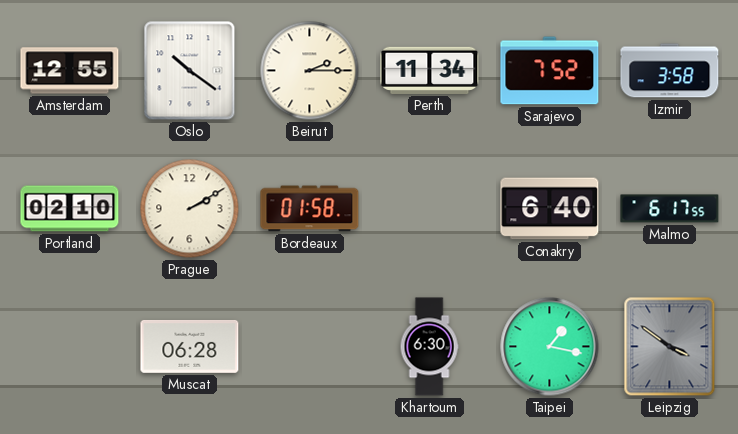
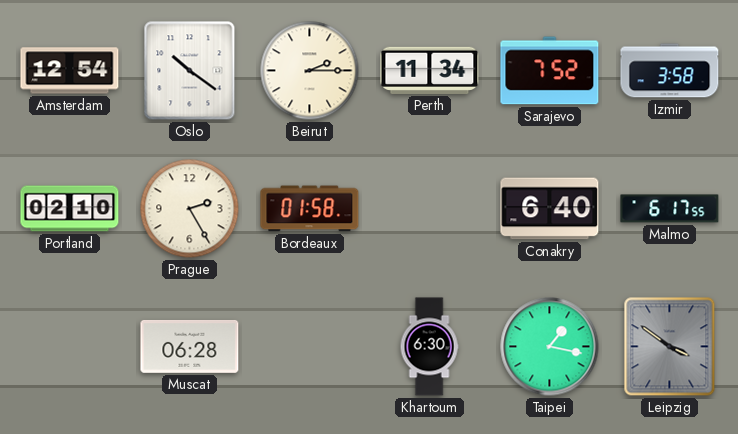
Amsterdam: 12:55 -> 12:54 (70, 71)
Prague: 2:10 -> 2:25 (190, 209)
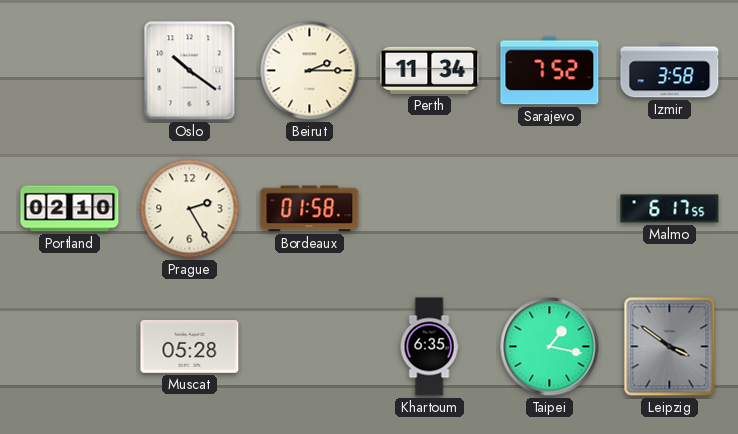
Amsterdam: 12:54 -> none (70, 71)
Conakry: 6:40 -> none (550, 209)
Muscat: 06:28 -> 05:28 (190, 346)
Khartoum: 6:30 -> 6:35 (429, 347)
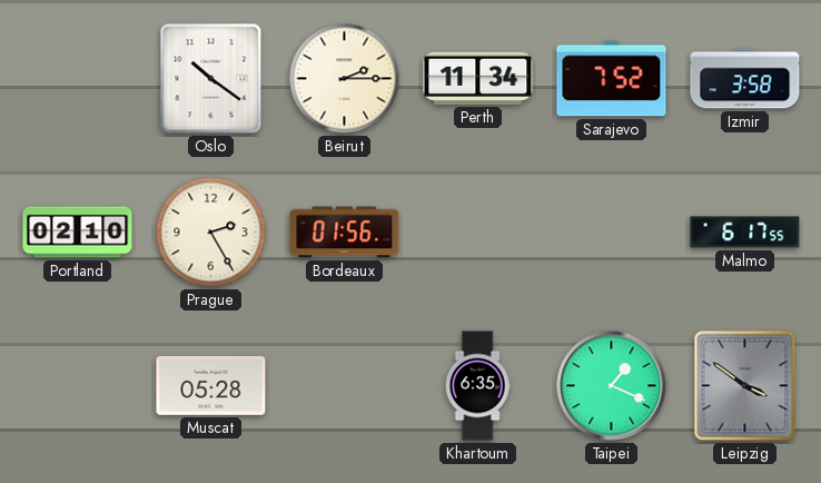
Bordeaux: 01:58 -> 01:56 (345, 233)
Taipei: 1:17 -> 1:19 (612, 386)
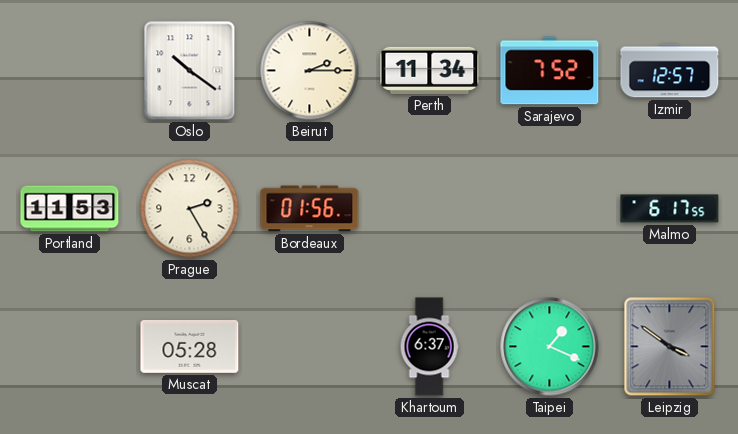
Izmir: 3:58 -> 12:57 (670, 71)
Portland: 02:10 -> 11:53 (70, 209)
Khartoum: 6:35 -> 6:37 (429, 347)
